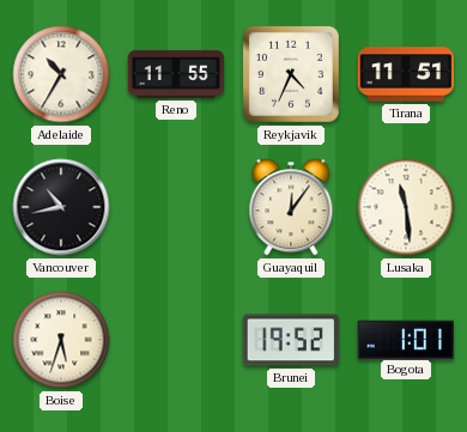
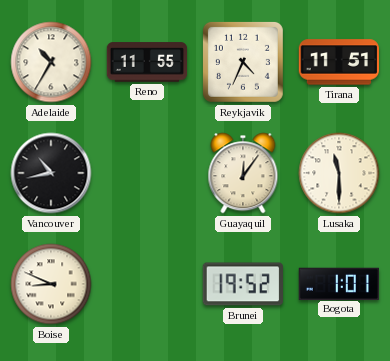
Lusaka: 11:29 -> 11:30 (339, 173)
Boise: 5:33 -> 8:49 (51, 284)
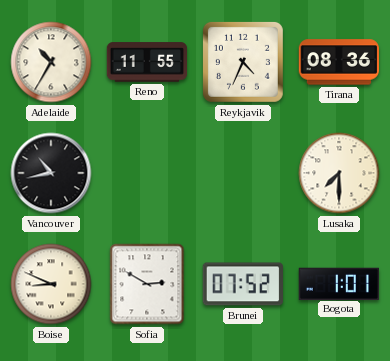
Tirana: 11:51 -> 08:36 (338, 62)
Guayaquil: 12:06 -> none (243, 173)
Lusaka: 11:30 -> 7:30 (339, 173)
Sofia: none -> 2:50 (147, 284)
Brunei: 19:52 -> 07:52 (243, 284)
